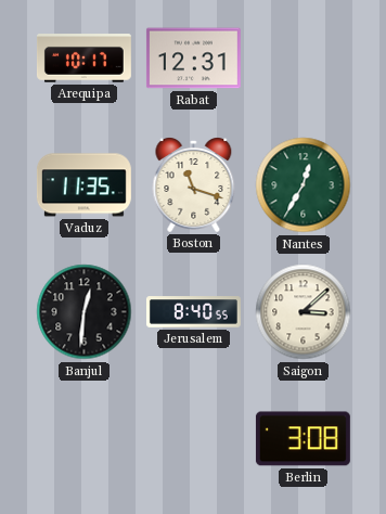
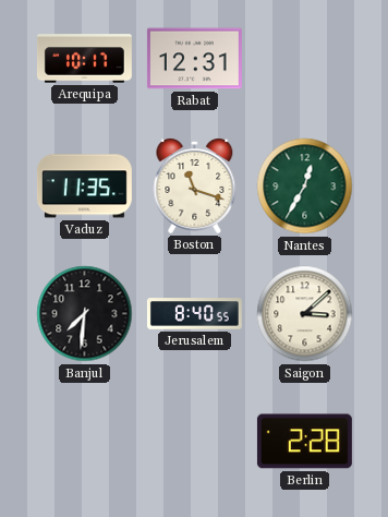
Banjul: 12:31 -> 7:31 (85, 314)
Berlin: 3:08 -> 2:28 (304, 442)
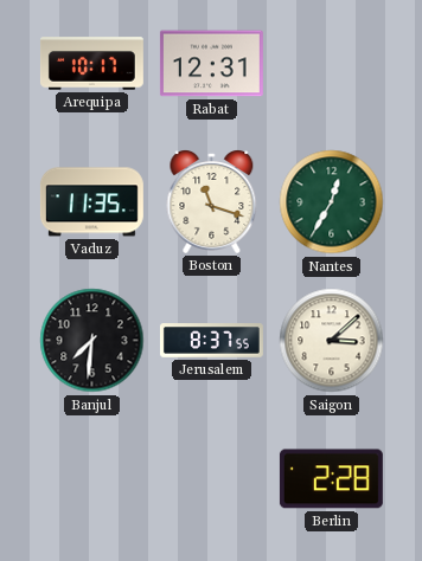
Jerusalem: 8:40 -> 8:37 (211, 341)
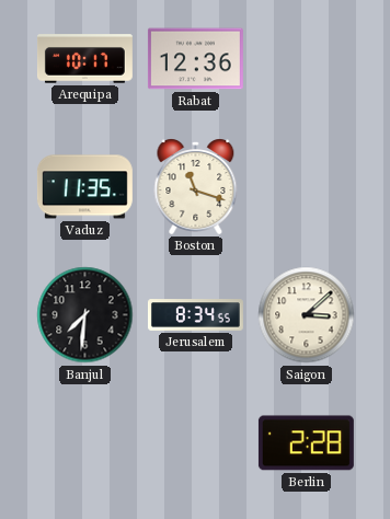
Rabat: 12:31 -> 12:36 (195, 59)
Nantes: 12:35 -> none (332, 202)
Jerusalem: 8:37 -> 8:34 (195, 315)
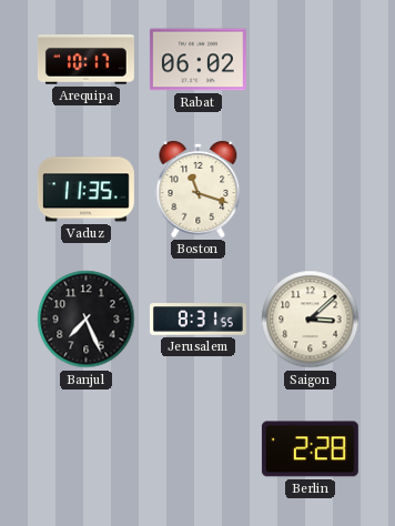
Rabat: 12:36 -> 06:02 (197, 60)
Banjul: 7:31 -> 7:26 (87, 320)
Jerusalem: 8:34 -> 8:31 (197, 320)
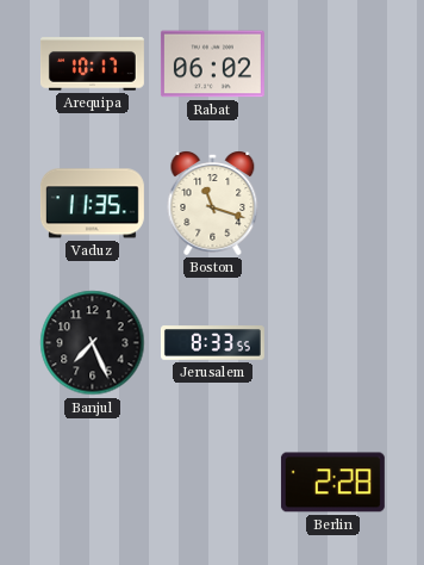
Jerusalem: 8:31 -> 8:33 (212, 343)
Saigon: 3:08 -> none (311, 320)
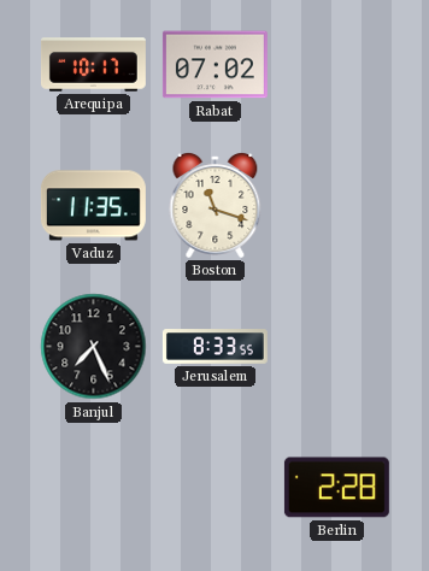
Rabat: 06:02 -> 07:02 (214, 65)
